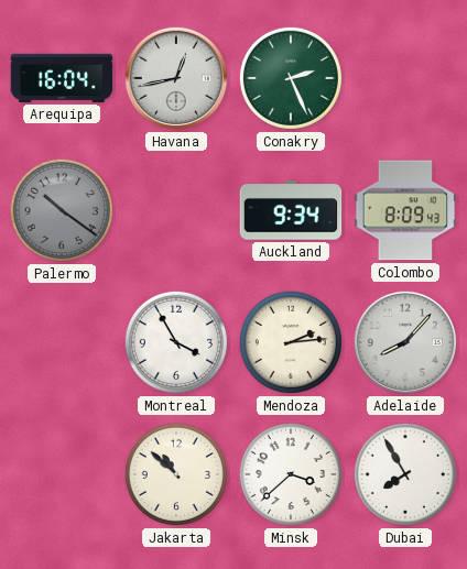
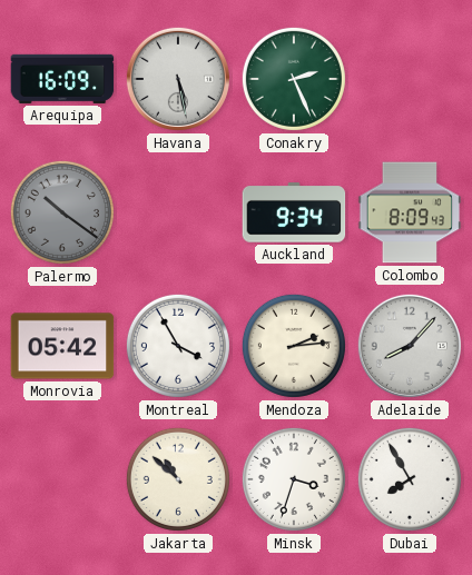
Arequipa: 16:04 -> 16:09 (62, 79)
Havana: 12:43 -> 5:28 (178, 79)
Monrovia: none -> 05:42 (62, 346)
Minsk: 3:38 -> 3:33 (294, 479)
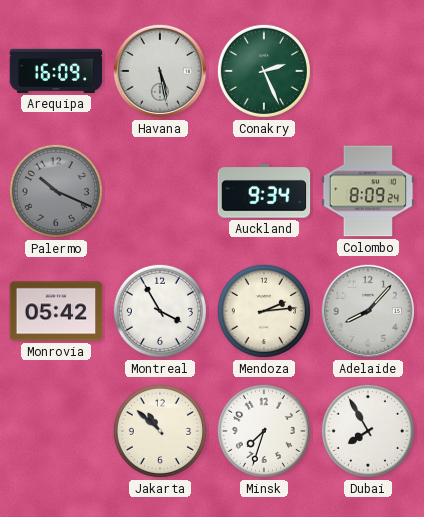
Palermo: 10:21 -> 10:19 (56, 191)
Colombo: 8:09:43 -> 8:09:24 (368, 191)
Minsk: 3:33 -> 7:33 (264, 431)
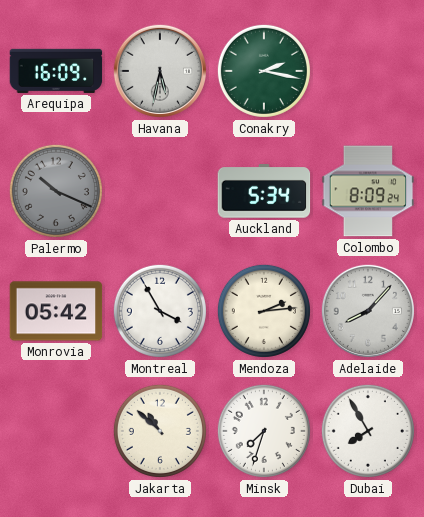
Havana: 5:28 -> 5:32 (160, 71)
Conakry: 2:26 -> 2:17 (264, 71)
Auckland: 9:34 -> 5:34 (264, 191)
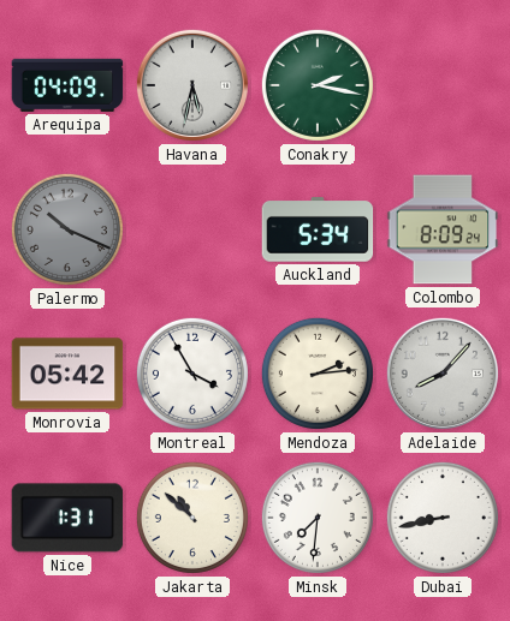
Arequipa: 16:09 -> 04:09 (67, 85)
Nice: none -> 1:31 (67, 518)
Minsk: 7:33 -> 7:31 (318, 518)
Dubai: 7:55 -> 8:43 (443, 518)
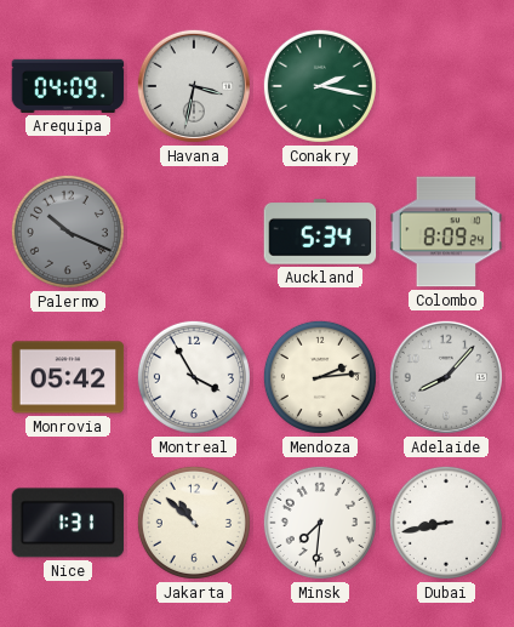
Havana: 5:32 -> 3:32 (194, 86)
